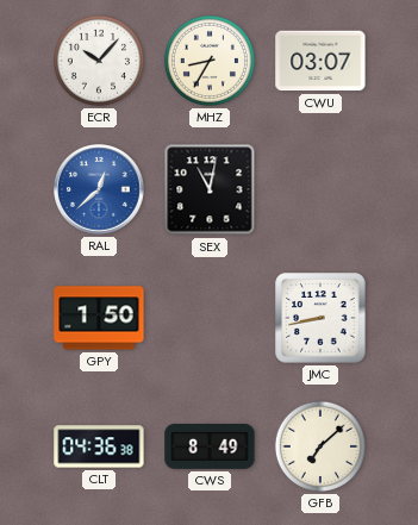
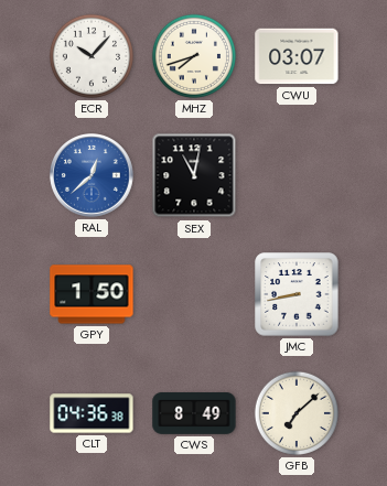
MHZ: 8:35 -> 7:42 (194, 56)
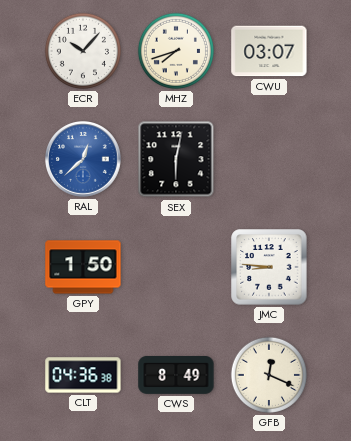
SEX: 11:02 -> 6:02 (176, 159)
JMC: 8:43 -> 8:46 (269, 267)
GFB: 7:08 -> 12:19 (269, 375)
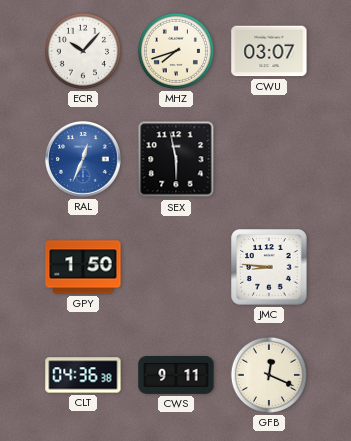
RAL: 12:38 -> 12:34 (84, 160)
SEX: 6:02 -> 5:58 (176, 159)
CWS: 8:49 -> 9:11 (176, 376)
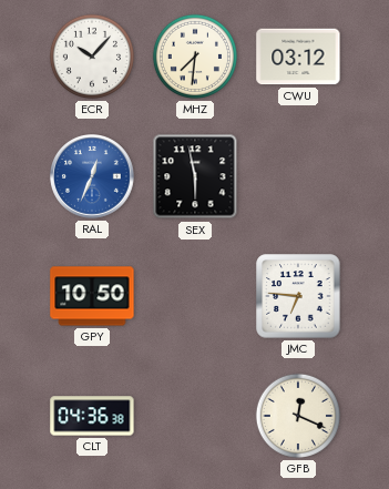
MHZ: 7:42 -> 7:31 (195, 57)
CWU: 03:07 -> 03:12 (298, 57)
GPY: 1:50 -> 10:50 (92, 296)
JMC: 8:46 -> 6:46 (298, 296)
CWS: 9:11 -> none (176, 376)
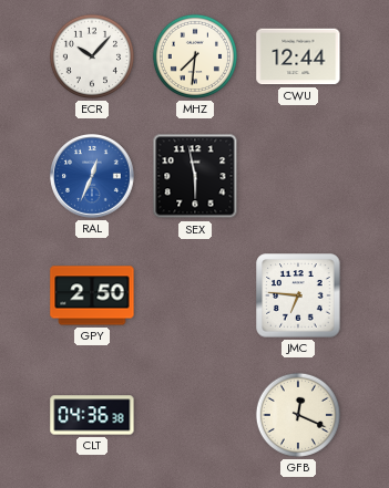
CWU: 03:12 -> 12:44 (298, 56)
GPY: 10:50 -> 2:50 (92, 295)
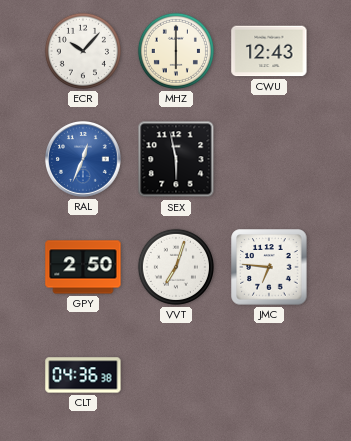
MHZ: 7:31 -> 6:00 (176, 51)
CWU: 12:44 -> 12:43 (269, 51)
VVT: none -> 7:03 (176, 267)
GFB: 12:19 -> none (298, 415)
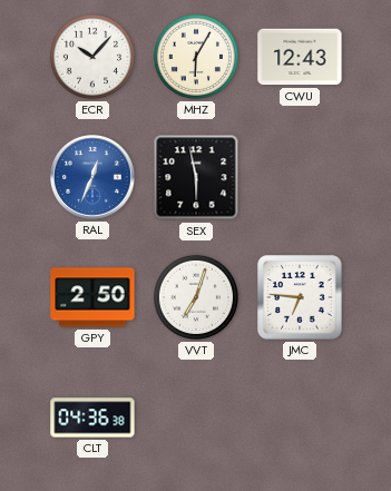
MHZ: 6:00 -> 6:05 (196, 57)
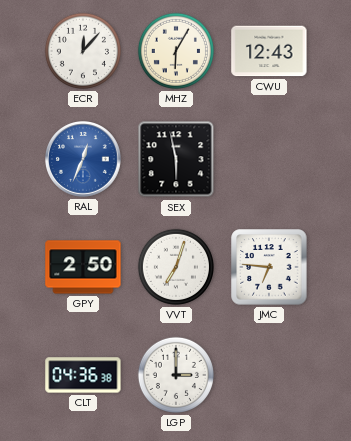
ECR: 10:07 -> 12:07 (83, 51)
LGP: none -> 3:00 (176, 375)
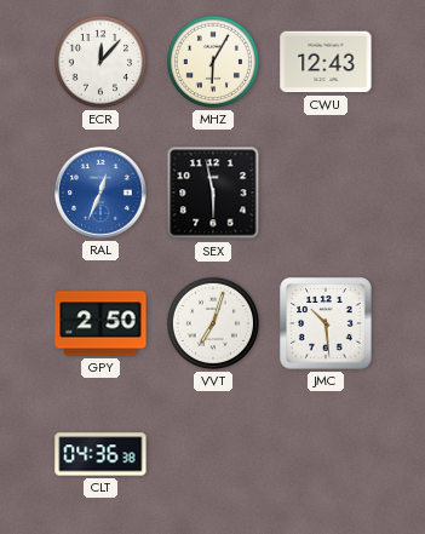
JMC: 6:46 -> 10:29 (326, 323)
LGP: 3:00 -> none (176, 375)
